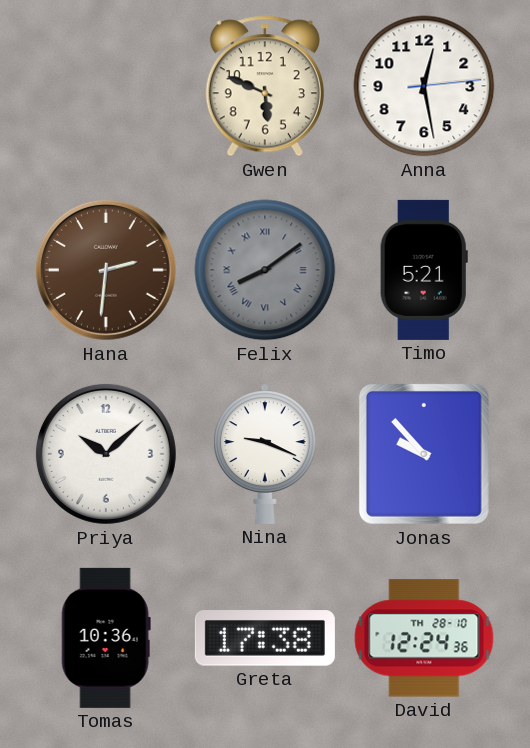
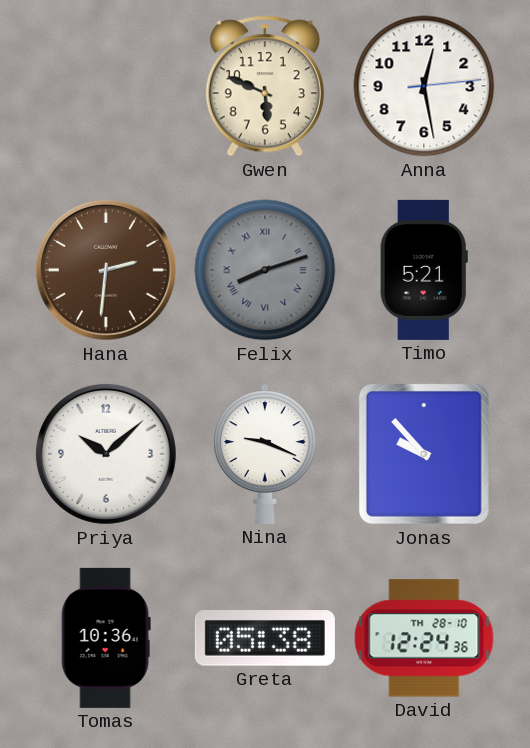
Felix: 8:09 -> 8:12 (265, 270)
Greta: 17:38 -> 05:38 (265, 638)
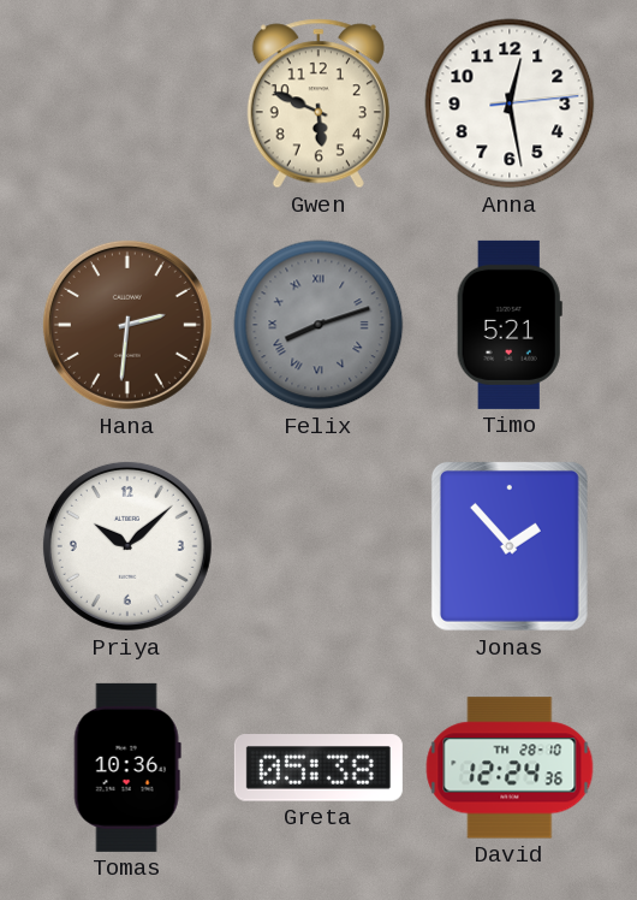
Nina: 9:19 -> none (265, 454)
Jonas: 9:53 -> 1:53 (510, 546)
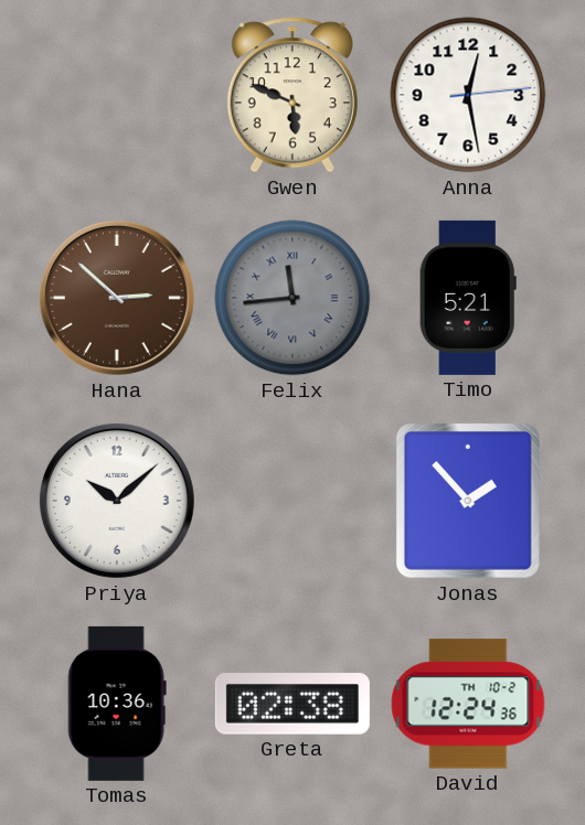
Hana: 2:31 -> 2:52 (117, 298)
Felix: 8:12 -> 11:44 (292, 298)
Greta: 05:38 -> 02:38 (292, 704)
David date: TH 28-10 -> TH 10-2 (468, 704)
